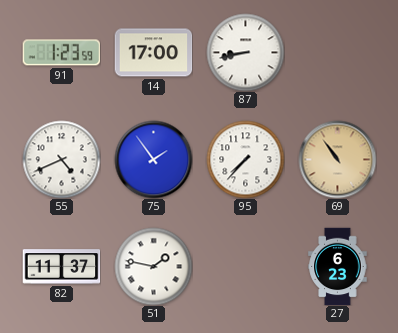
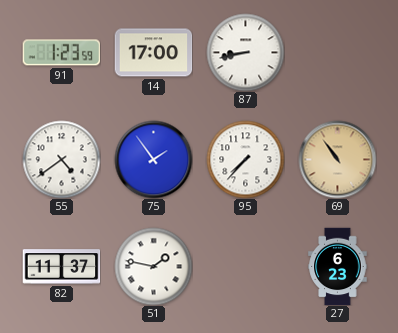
55: 4:41 -> 4:39 (61, 159)
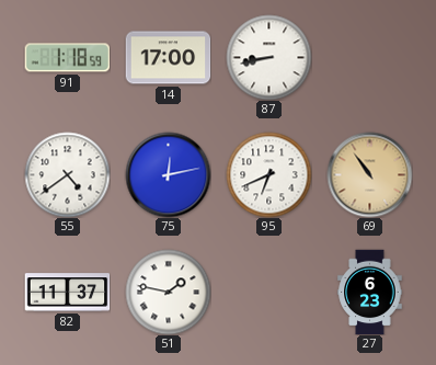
91: 1:23 -> 1:18 (67, 58)
75: 1:54 -> 12:13 (168, 174)
95: 7:37 -> 6:41 (268, 174)
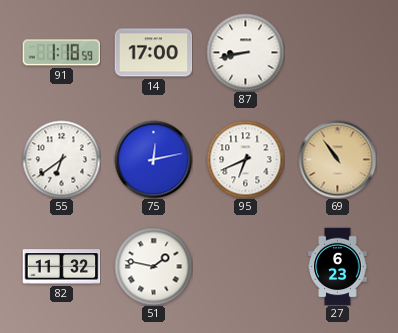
55: 4:39 -> 6:39 (61, 159)
82: 11:37 -> 11:32 (61, 267)
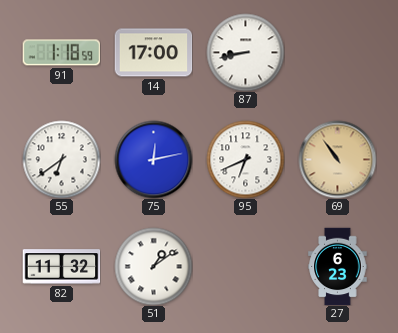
51: 1:47 -> 1:09 (153, 266)
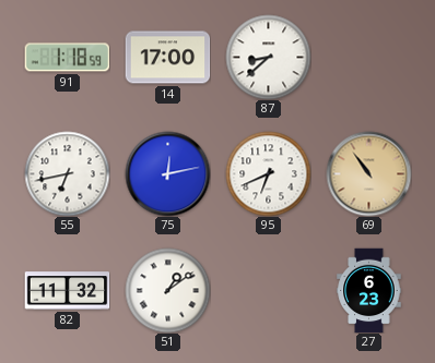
87: 8:43 -> 8:38 (268, 57)
55: 6:39 -> 6:43 (67, 173)
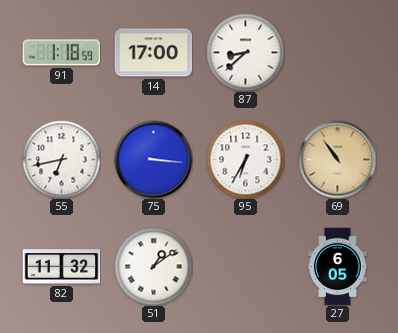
75: 12:13 -> 3:16 (153, 159)
95: 6:41 -> 6:35 (245, 159)
27: 6:23 -> 6:05 (338, 266)
